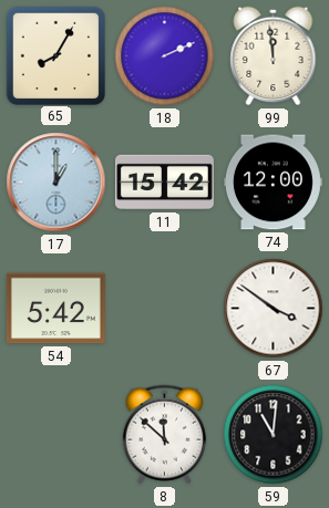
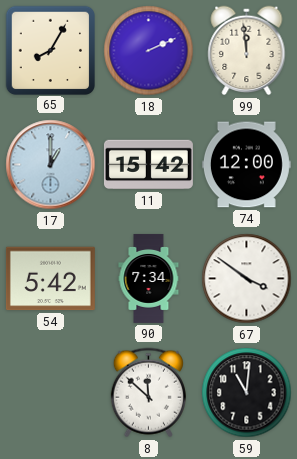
90: none -> 7:34 (149, 278)
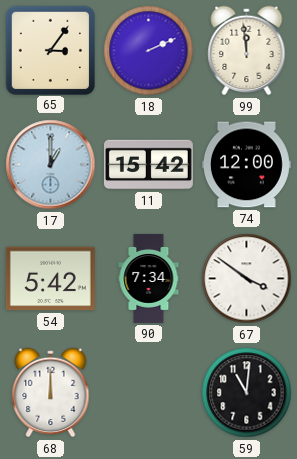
65: 8:05 -> 3:06 (50, 50)
68: none -> 12:00 (51, 393)
8: 11:52 -> none (148, 393)
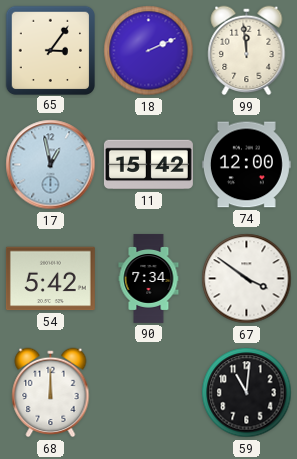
17: 1:00 -> 12:58 (51, 165)
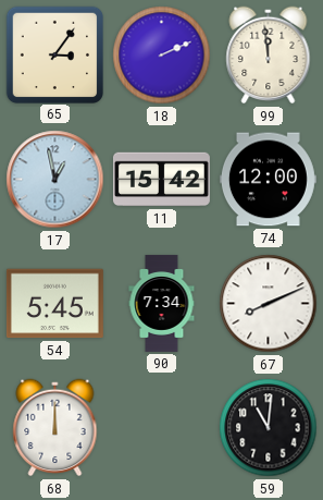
54: 5:42 -> 5:45 (54, 304)
67: 3:51 -> 8:11 (269, 304)
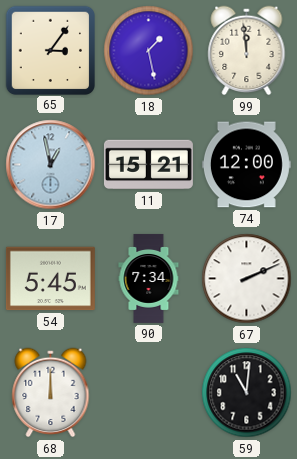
18: 2:11 -> 1:28 (149, 51)
11: 15:42 -> 15:21 (148, 165)
67: 8:11 -> 2:11 (247, 279)
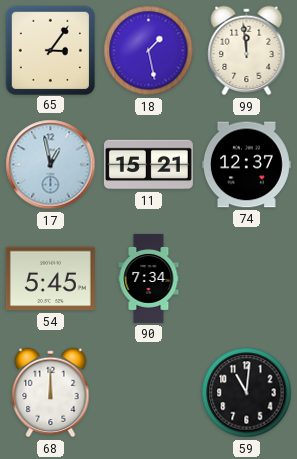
74: 12:00 -> 12:37 (246, 165)
67: 2:11 -> none (247, 279)
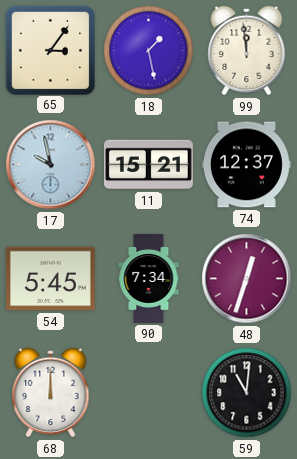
17: 12:58 -> 9:58 (51, 165)
48: none -> 12:33 (247, 279)
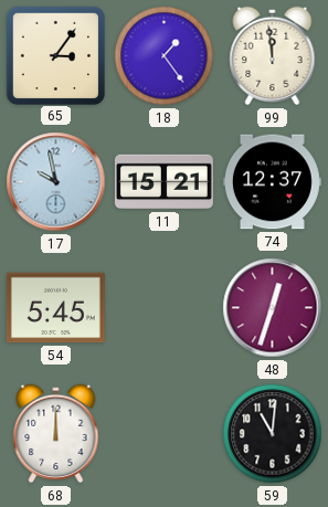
18: 1:28 -> 1:24 (165, 56)
90: 7:34 -> none (149, 278)
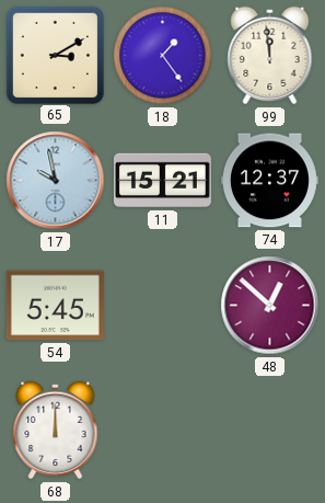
65: 3:06 -> 3:10 (55, 55)
48: 12:33 -> 12:52 (270, 306)
59: 11:01 -> none (273, 434)
